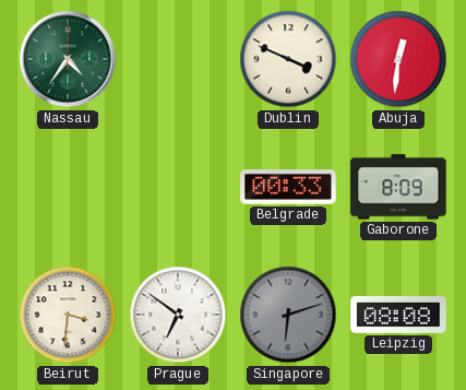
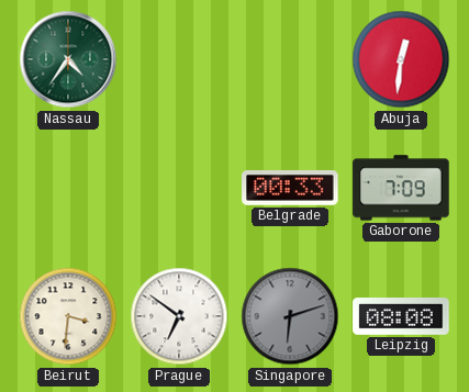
Dublin: 3:49 -> none (288, 59)
Gaborone: 8:09 -> 7:09 (401, 188)
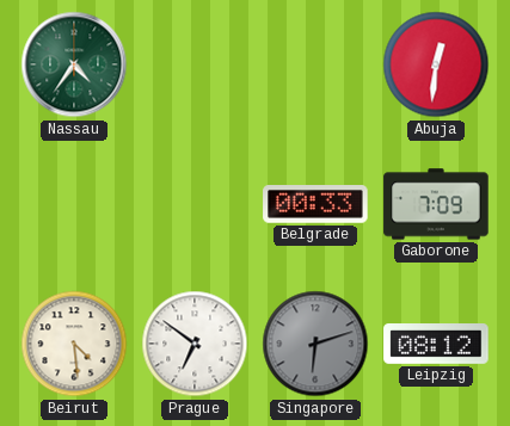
Beirut: 3:31 -> 4:29 (74, 344)
Leipzig: 08:08 -> 08:12 (436, 345)
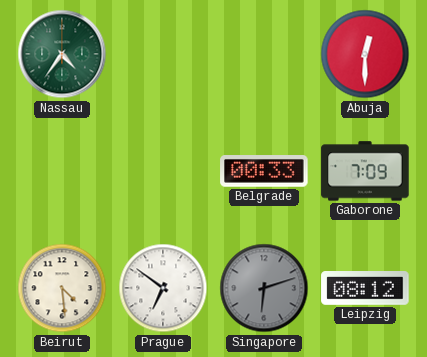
Abuja: 12:31 -> 12:30 (365, 54)
